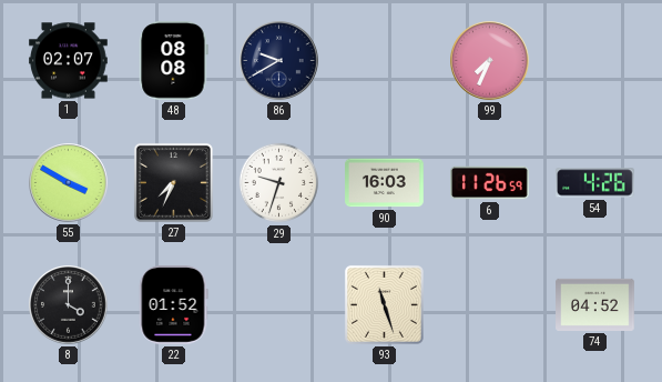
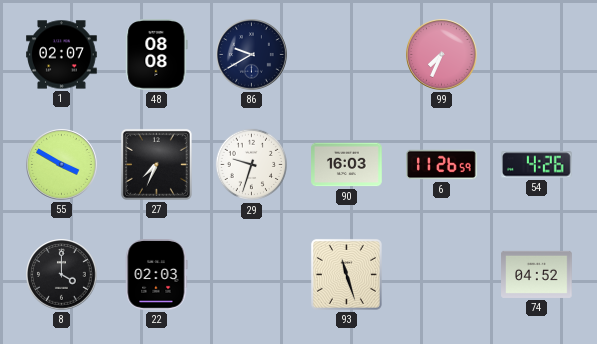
22: 01:52 -> 02:03 (156, 275)
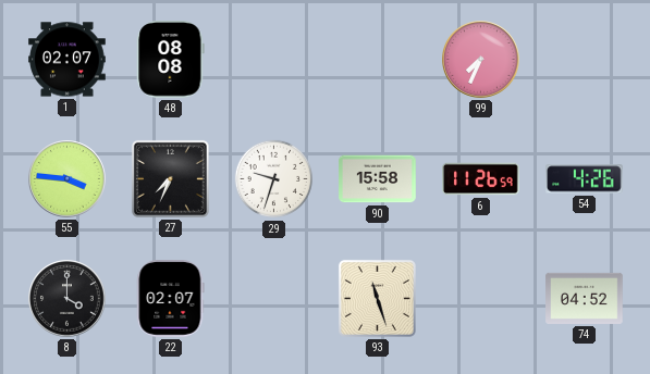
86: 9:40 -> none (252, 55)
55: 3:50 -> 3:46 (68, 179)
90: 16:03 -> 15:58 (378, 179)
22: 02:03 -> 02:07 (170, 299)
